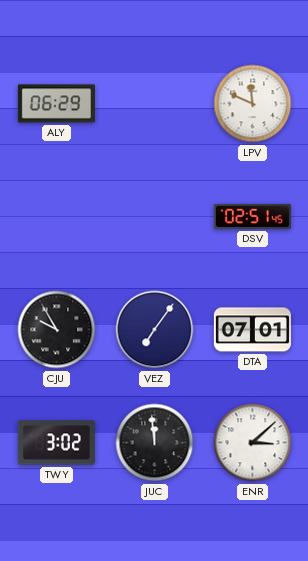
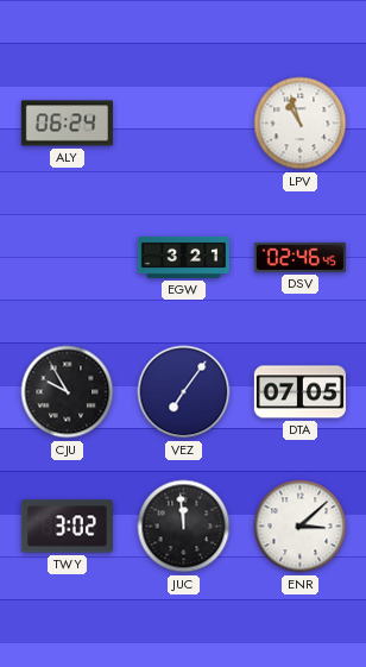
ALY: 06:29 -> 06:24 (67, 124)
LPV: 11:49 -> 10:57 (301, 124)
EGW: none -> 3:21 (183, 257)
DSV: 02:51 -> 02:46 (299, 257)
DTA: 07:01 -> 07:05 (299, 392)
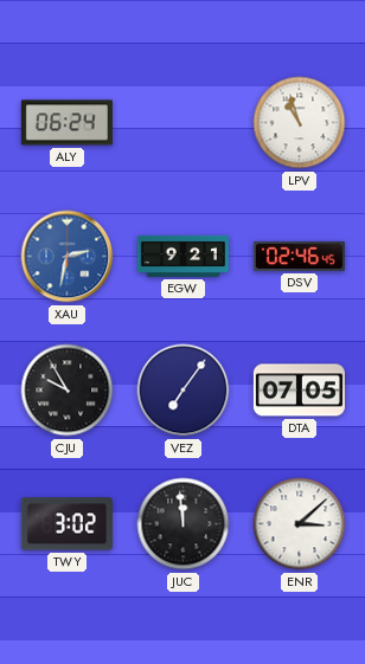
XAU: none -> 2:32 (68, 257)
EGW: 3:21 -> 9:21 (182, 256)
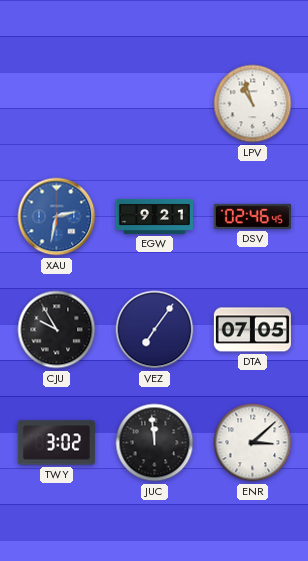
ALY: 06:24 -> none (66, 123)
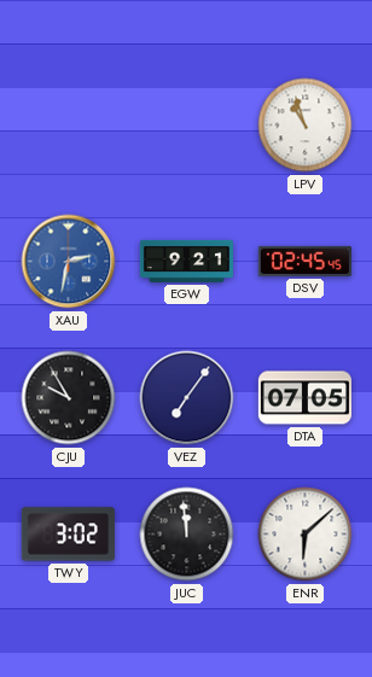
DSV: 02:46 -> 02:45 (304, 261)
ENR: 3:08 -> 6:08 (306, 535)
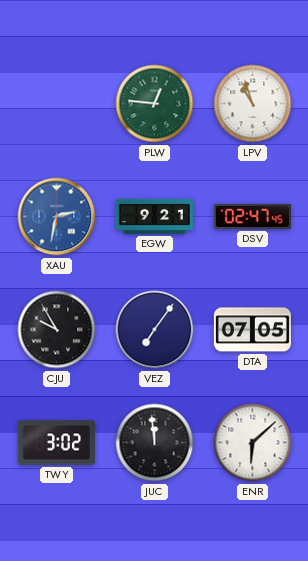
PLW: none -> 12:46 (155, 104)
DSV: 02:45 -> 02:47 (252, 216)
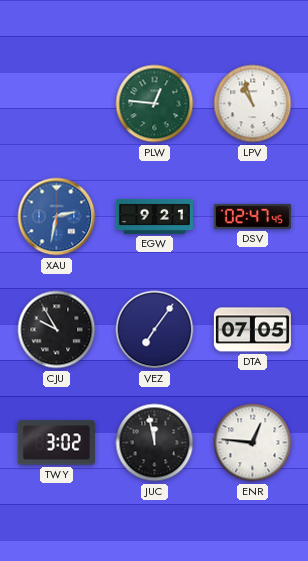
JUC: 11:59 -> 11:58 (155, 443)
ENR: 6:08 -> 12:46 (253, 443)
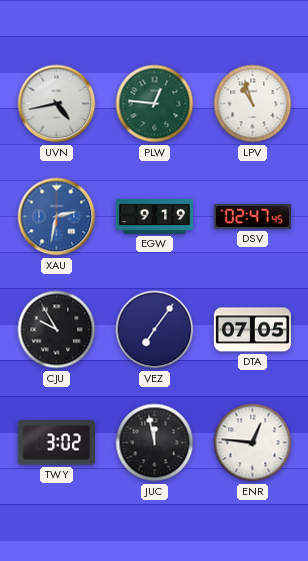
UVN: none -> 4:43 (57, 104)
EGW: 9:21 -> 9:19 (154, 216)
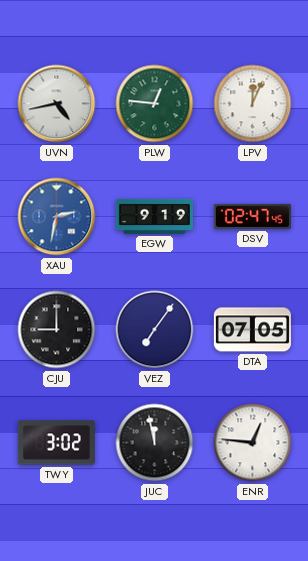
LPV: 10:57 -> 12:04 (253, 104)
CJU: 9:55 -> 9:00 (57, 330)
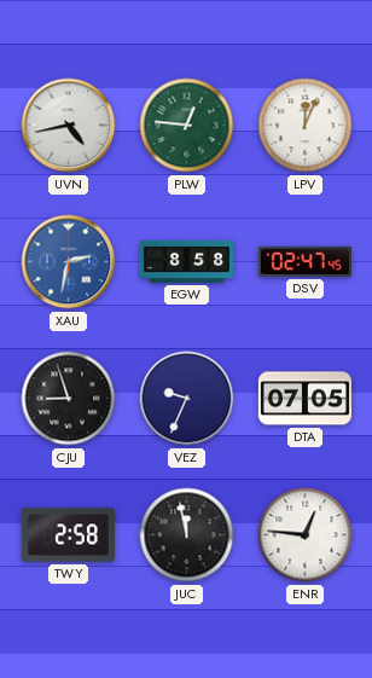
EGW: 9:19 -> 8:58 (186, 261)
CJU: 9:00 -> 8:57 (69, 399)
VEZ: 7:06 -> 9:34 (187, 399)
TWY: 3:02 -> 2:58 (68, 535)
